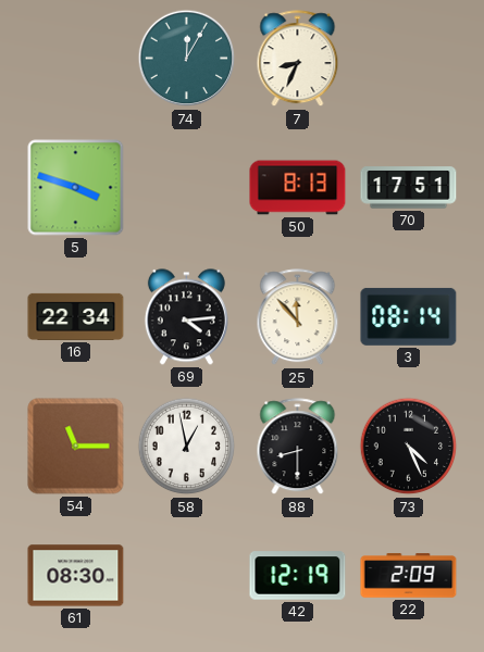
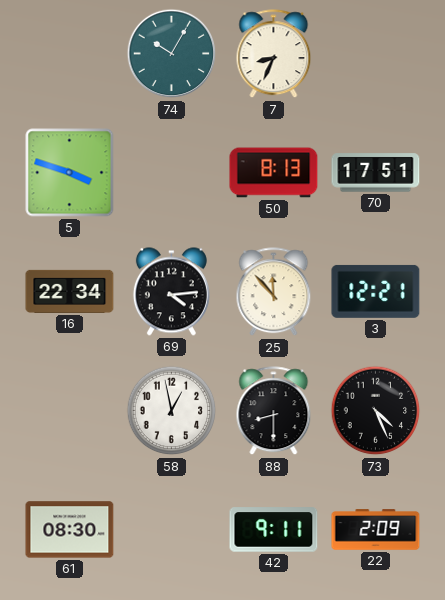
74: 12:05 -> 10:05 (172, 54)
3: 08:14 -> 12:21 (376, 291)
54: 11:15 -> none (76, 447)
42: 12:19 -> 9:11 (274, 530)
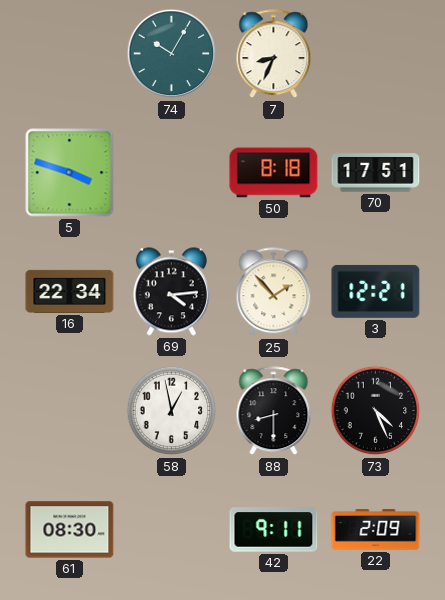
50: 8:13 -> 8:18 (274, 173)
25: 11:53 -> 1:53 (274, 292)
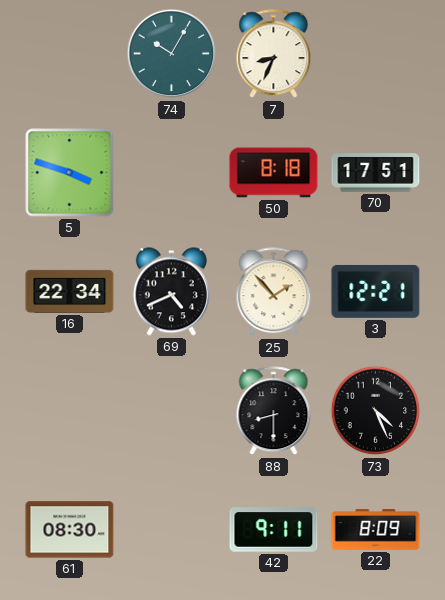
69: 4:14 -> 4:41 (171, 292)
58: 12:58 -> none (172, 411)
22: 2:09 -> 8:09 (376, 530)
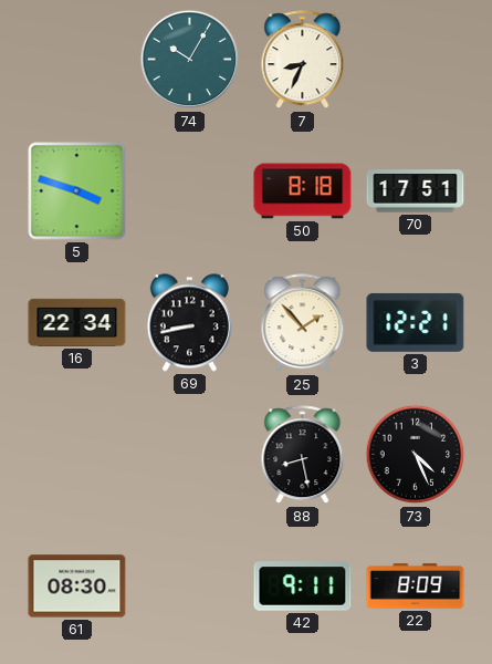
69: 4:41 -> 8:43 (189, 323)
88: 8:30 -> 8:28 (303, 455)
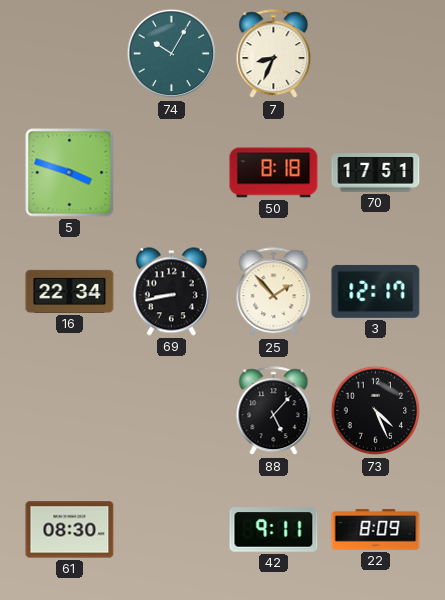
3: 12:21 -> 12:17 (376, 291)
88: 8:28 -> 5:07 (274, 411)
